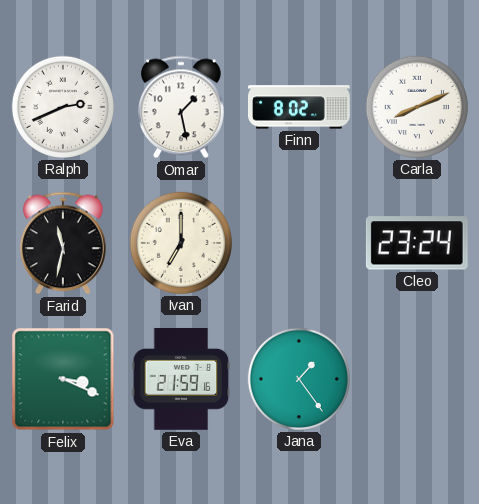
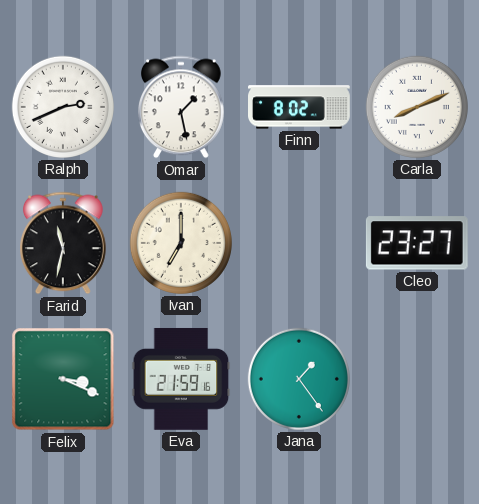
Cleo: 23:24 -> 23:27 (417, 243)
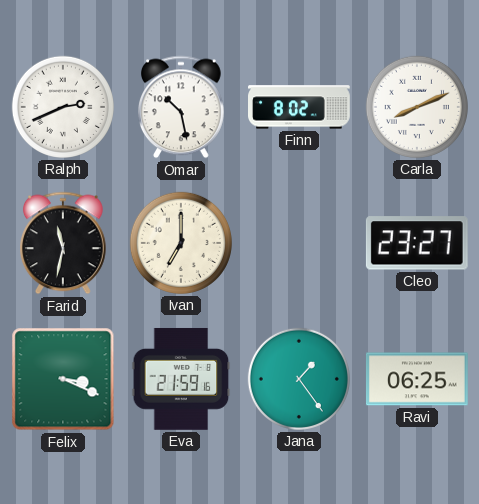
Omar: 1:28 -> 10:28 (182, 107)
Ravi: none -> 06:25 (417, 379)
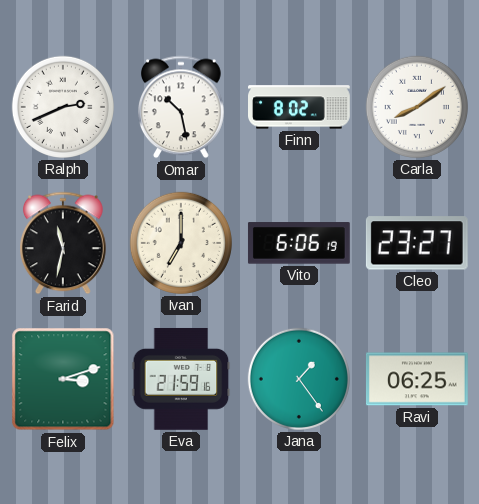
Carla: 8:11 -> 8:09 (417, 107)
Vito: none -> 6:06 (299, 243)
Felix: 3:19 -> 3:12 (63, 379)
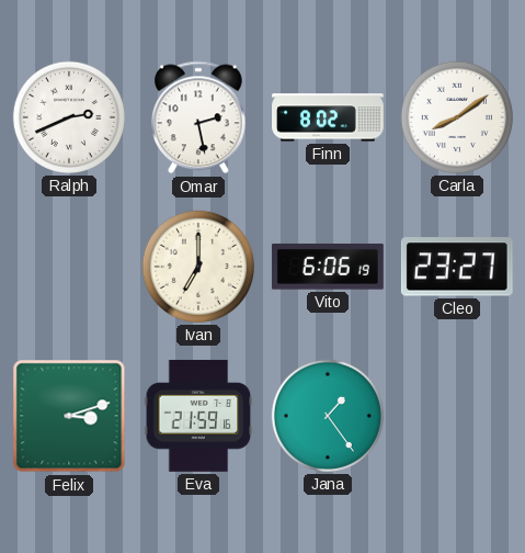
Omar: 10:28 -> 2:28 (199, 117)
Farid: 11:32 -> none (64, 243)
Ravi: 06:25 -> none (417, 379)
